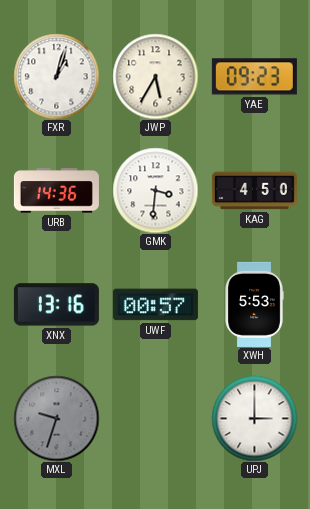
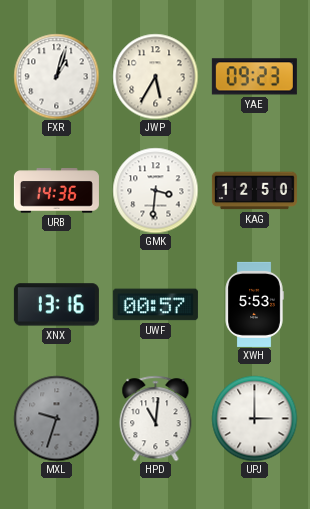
KAG: 4:50 -> 12:50 (254, 191)
HPD: none -> 11:01 (156, 418)
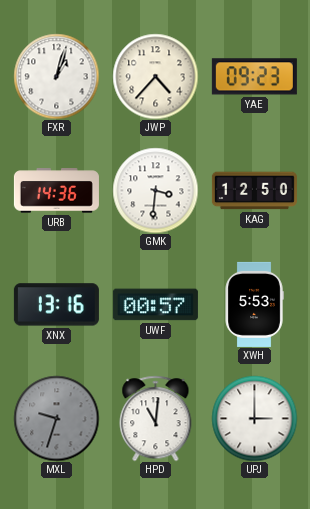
JWP: 5:35 -> 4:37 (155, 76)
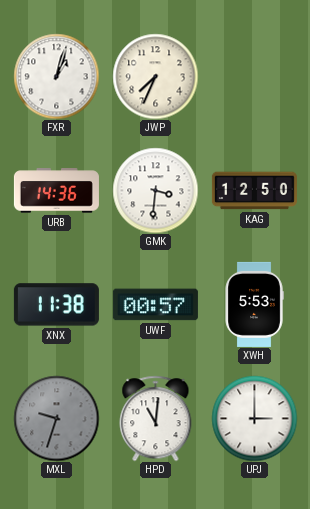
JWP: 4:37 -> 7:34 (155, 76)
YAE: 09:23 -> none (254, 77)
XNX: 13:16 -> 11:38 (56, 305)
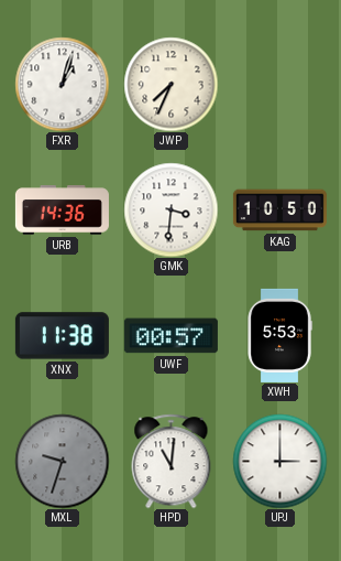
KAG: 12:50 -> 10:50 (279, 211)
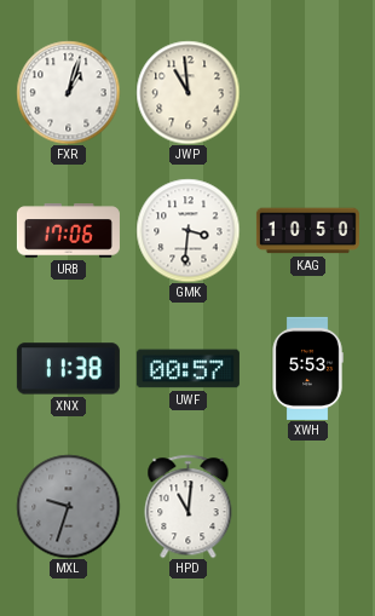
JWP: 7:34 -> 10:59 (187, 92)
URB: 14:36 -> 17:06 (68, 231)
UPJ: 3:00 -> none (279, 461)
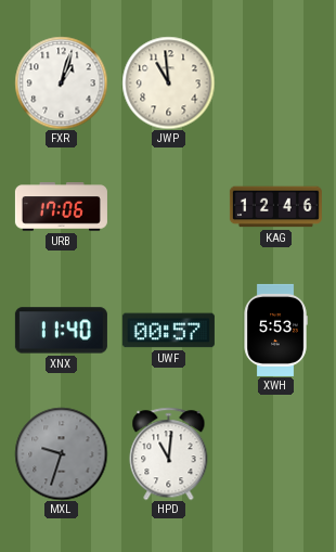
GMK: 3:31 -> none (187, 230)
KAG: 10:50 -> 12:46 (275, 207)
XNX: 11:38 -> 11:40 (61, 331)
